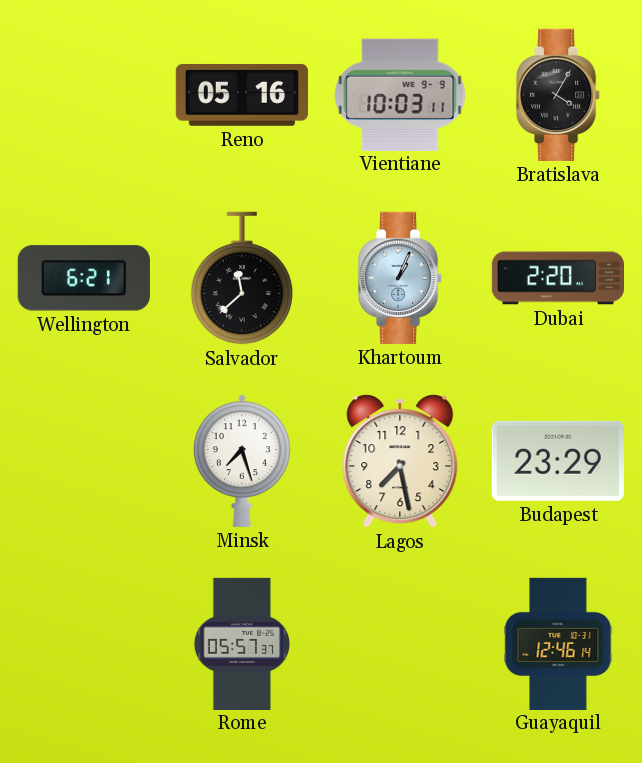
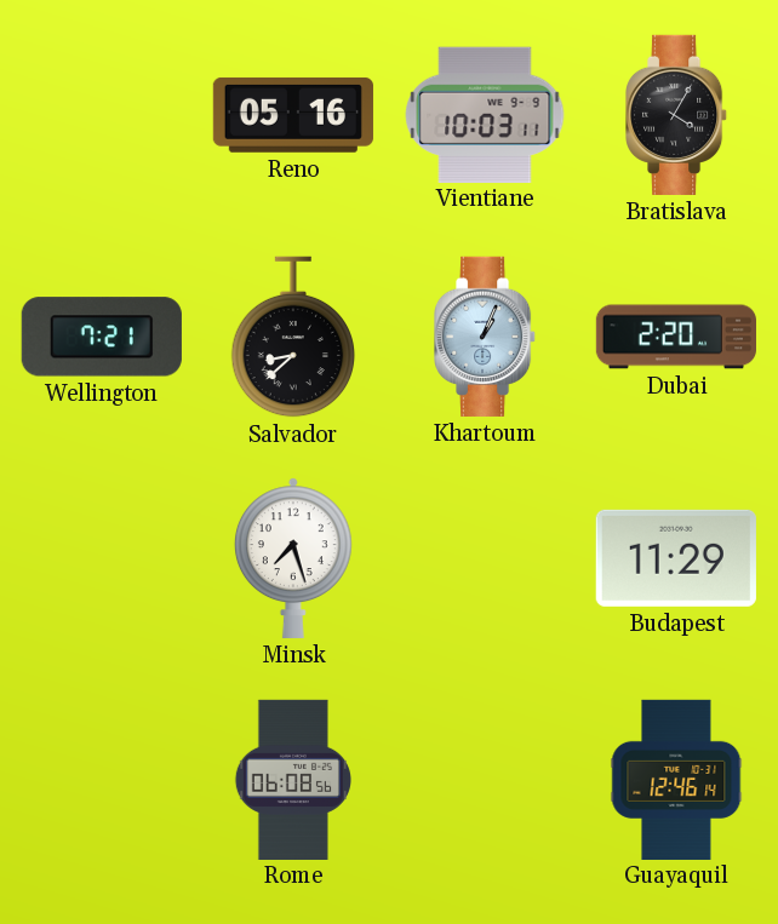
Wellington: 6:21 -> 7:21 (102, 337)
Salvador: 11:38 -> 8:38 (293, 337)
Lagos: 7:28 -> none (400, 461)
Budapest: 23:29 -> 11:29 (676, 558)
Rome: 05:57 -> 06:08 (292, 779)
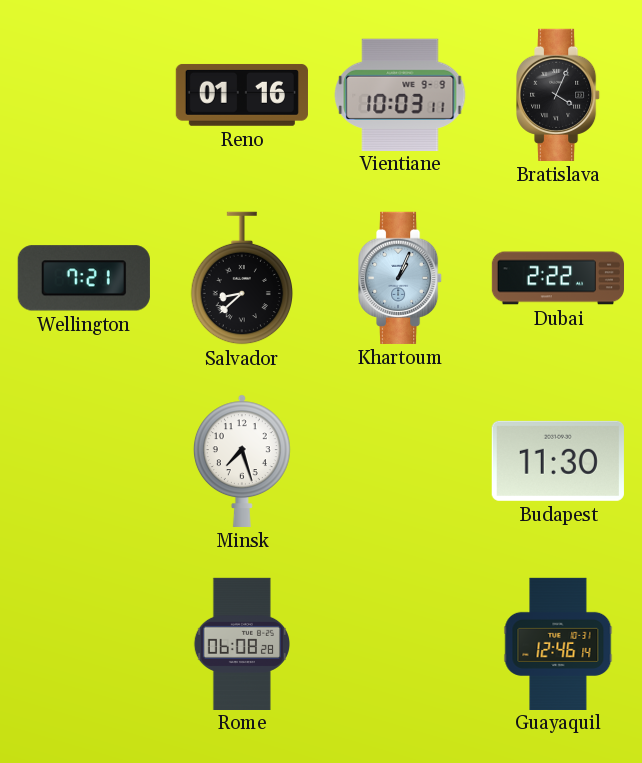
Reno: 05:16 -> 01:16 (242, 95)
Bratislava: 4:05 -> 4:04 (559, 95)
Dubai: 2:20 -> 2:22 (557, 278)
Budapest: 11:29 -> 11:30 (558, 461)
Rome: 06:08:56 -> 06:08:28 (241, 643)
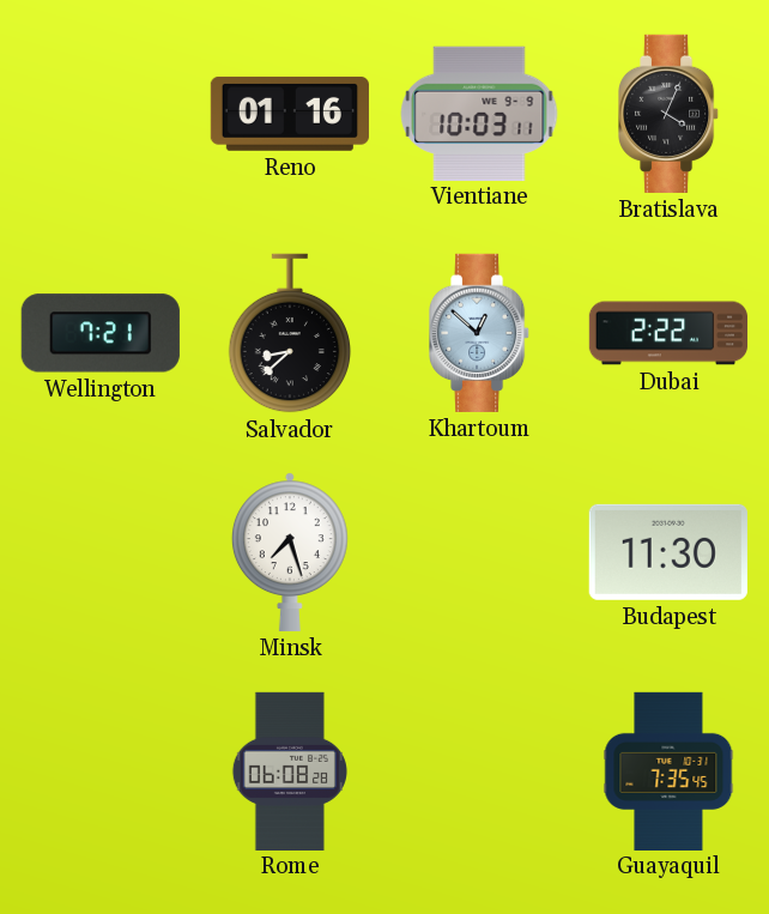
Khartoum: 1:04 -> 12:52 (480, 333)
Guayaquil: 12:46 -> 7:35 (668, 770)
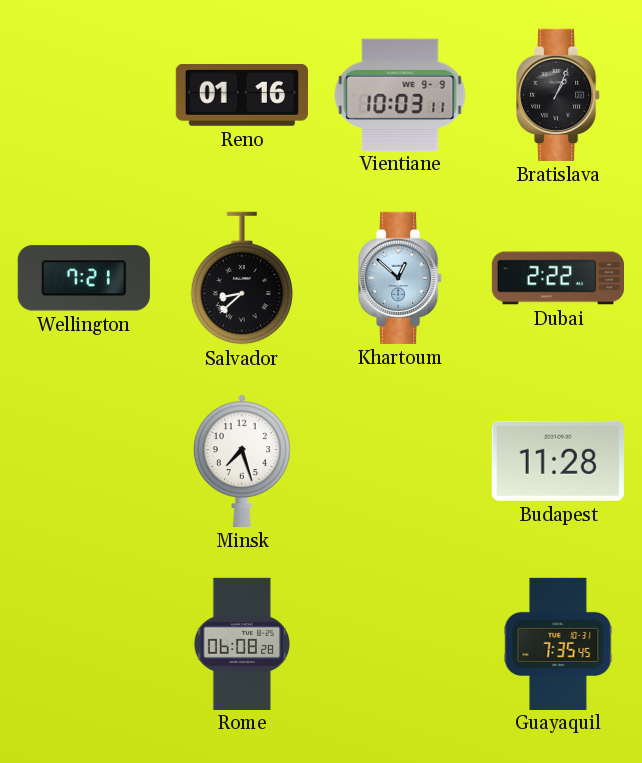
Bratislava: 4:04 -> 1:04 (559, 95)
Budapest: 11:30 -> 11:28 (558, 461)
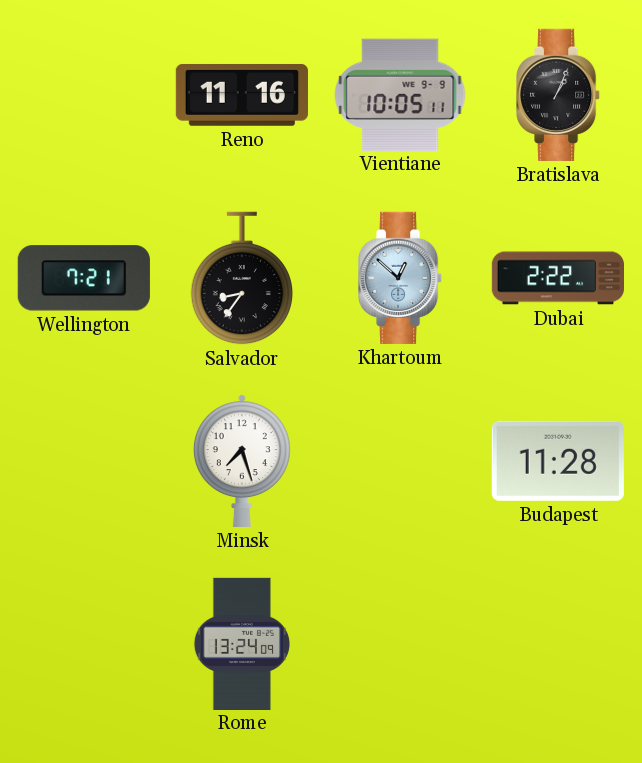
Reno: 01:16 -> 11:16 (242, 95)
Vientiane: 10:03 -> 10:05 (400, 94)
Salvador: 8:38 -> 8:36 (242, 278)
Rome: 06:08 -> 13:24 (241, 643)
Guayaquil: 7:35 -> none (558, 643)
